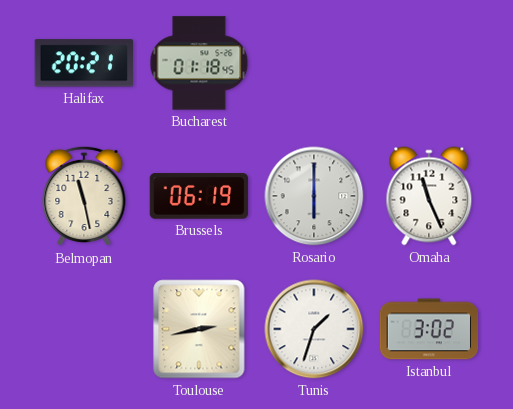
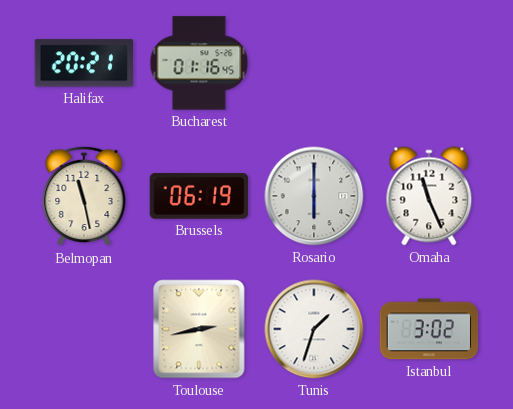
Bucharest: 01:18 -> 01:16 (199, 63)
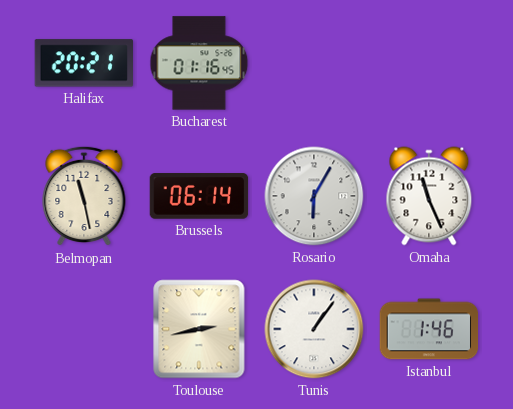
Brussels: 06:19 -> 06:14 (199, 196)
Rosario: 6:00 -> 6:05 (314, 196)
Tunis: 1:33 -> 1:06 (314, 329)
Istanbul: 3:02 -> 1:46 (429, 329)
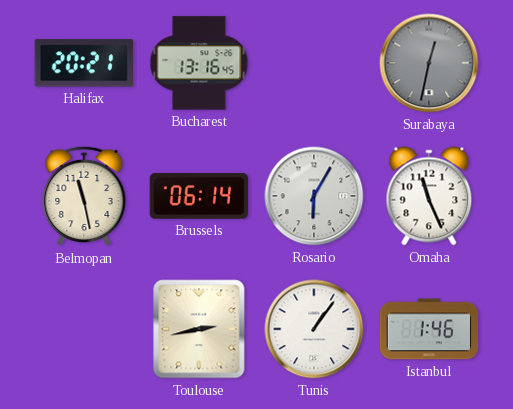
Bucharest: 01:16 -> 13:16 (199, 63)
Surabaya: none -> 12:32 (429, 63)
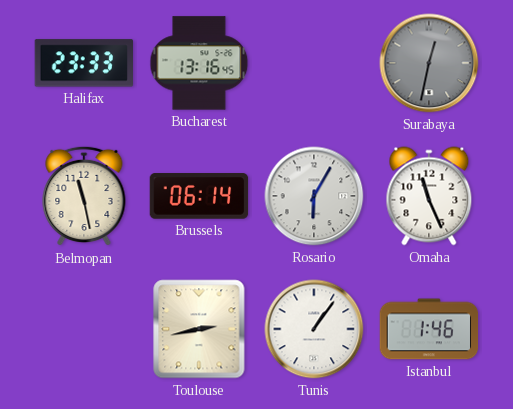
Halifax: 20:21 -> 23:33 (84, 63)
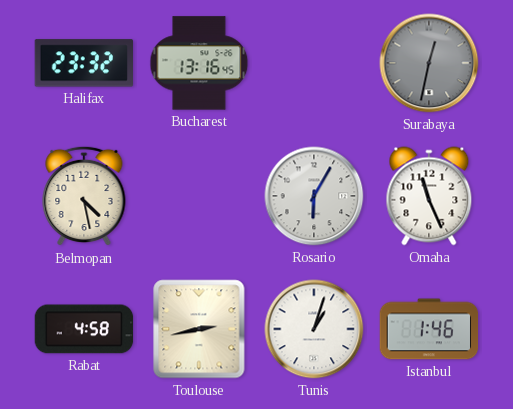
Halifax: 23:33 -> 23:32 (84, 63)
Belmopan: 11:28 -> 4:28 (84, 196)
Brussels: 06:14 -> none (199, 196)
Rabat: none -> 4:58 (84, 329)
Tunis: 1:06 -> 1:03 (314, 329)
